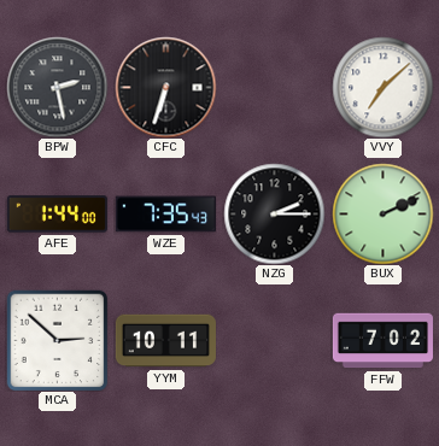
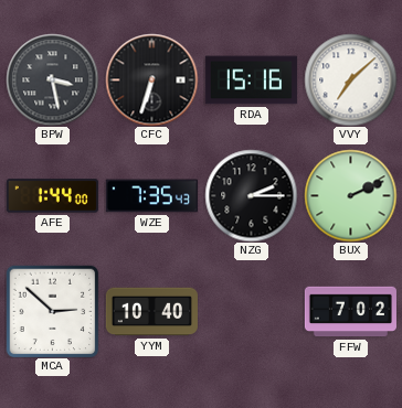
BPW: 2:28 -> 3:28 (52, 79)
RDA: none -> 15:16 (251, 80)
YYM: 10:11 -> 10:40 (151, 312)
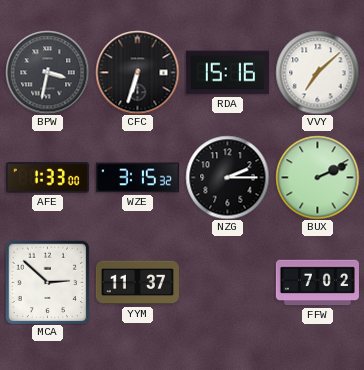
BPW: 3:28 -> 3:32 (47, 72)
AFE: 1:44 -> 1:33 (47, 178)
WZE: 7:35 -> 3:15 (137, 178)
YYM: 10:40 -> 11:37 (137, 283)
